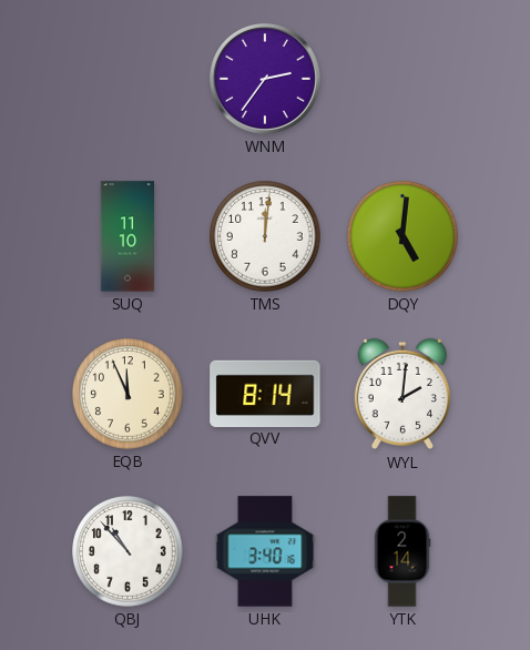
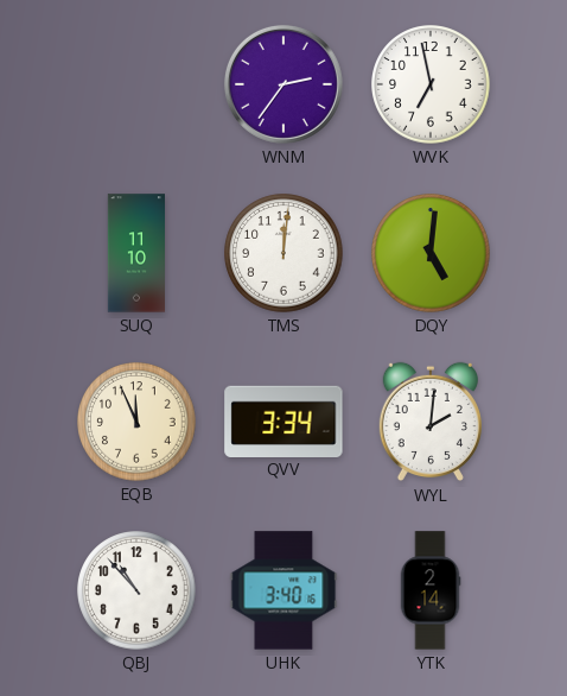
WVK: none -> 6:58 (431, 84)
QVV: 8:14 -> 3:34 (283, 420)
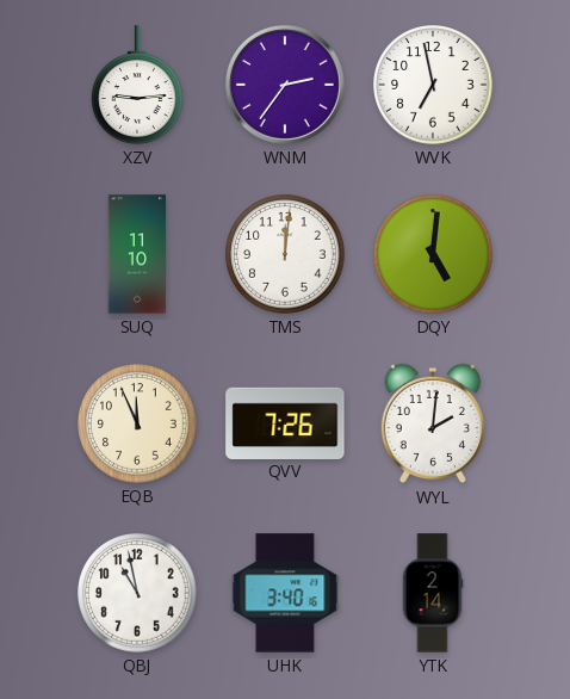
XZV: none -> 9:14 (138, 85)
QVV: 3:34 -> 7:26 (285, 422)
QBJ: 10:53 -> 10:58 (137, 593)
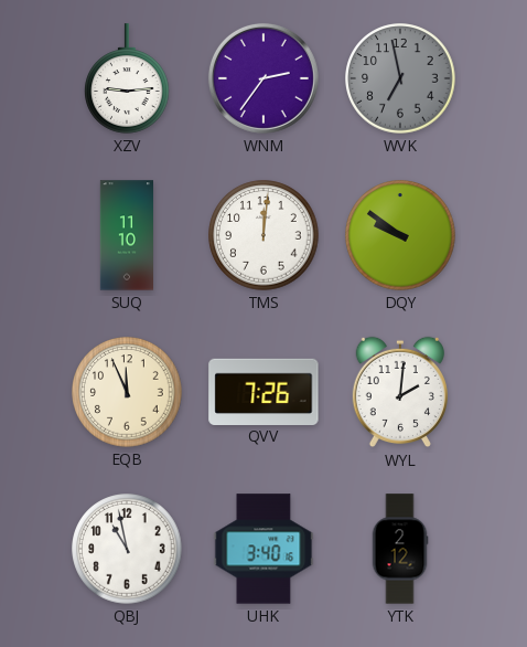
WVK dial: white -> grey (400, 78)
DQY: 5:01 -> 9:51 (400, 235)
YTK: 2:14 -> 2:12 (400, 549)
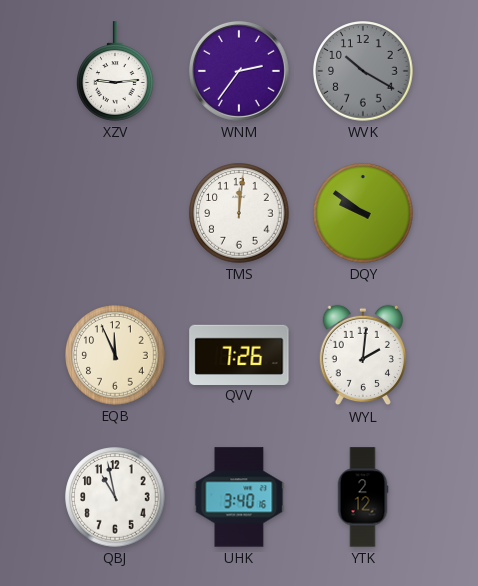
WVK: 6:58 -> 10:20 (363, 71)
SUQ: 11:10 -> none (126, 235)
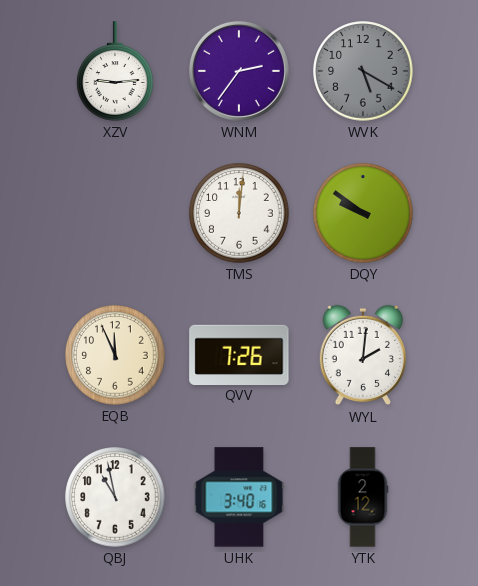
WVK: 10:20 -> 5:20 (363, 71)
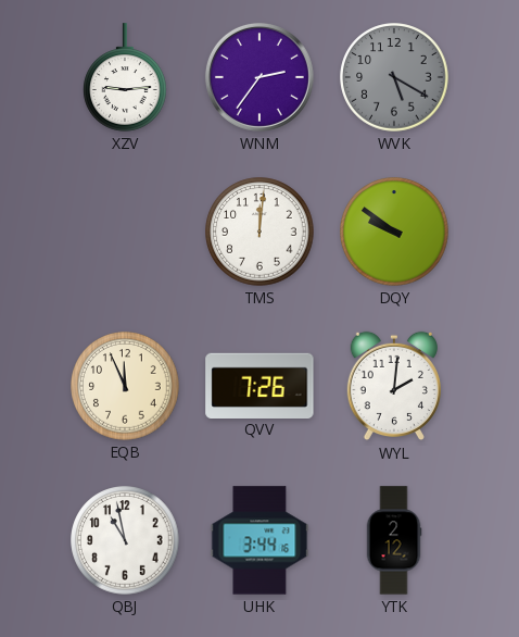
UHK: 3:40 -> 3:44 (259, 540)
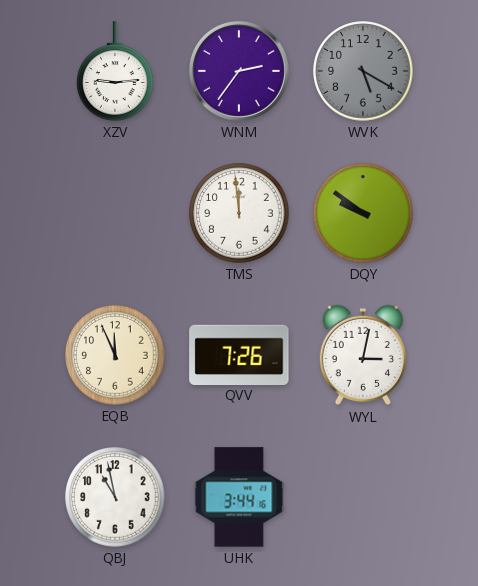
TMS: 12:01 -> 11:59 (239, 213)
WYL: 2:01 -> 3:02 (363, 355)
YTK: 2:12 -> none (394, 540)
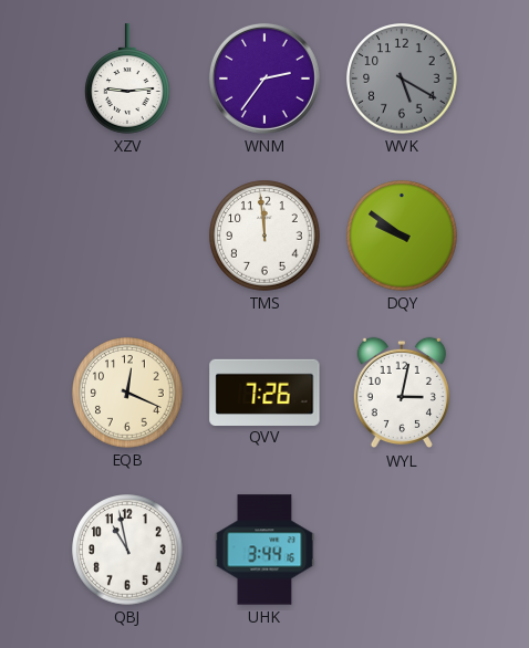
EQB: 11:56 -> 12:19 (127, 393)
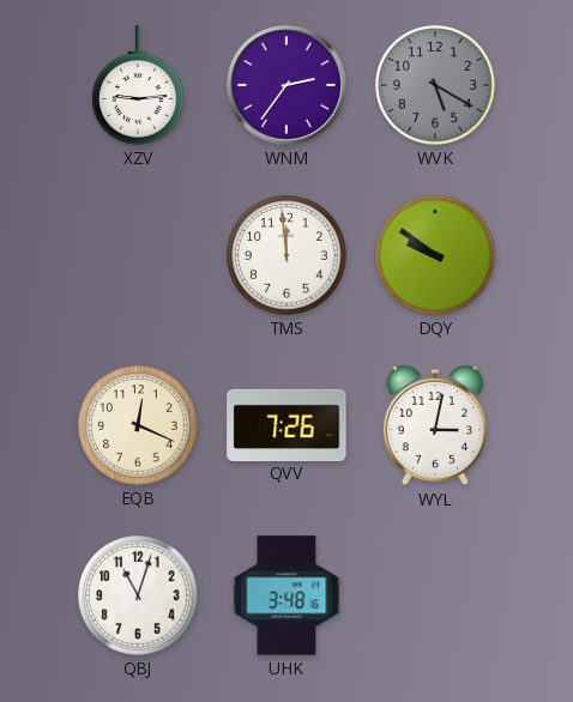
QBJ: 10:58 -> 11:03 (138, 595)
UHK: 3:44 -> 3:48 (286, 595)
